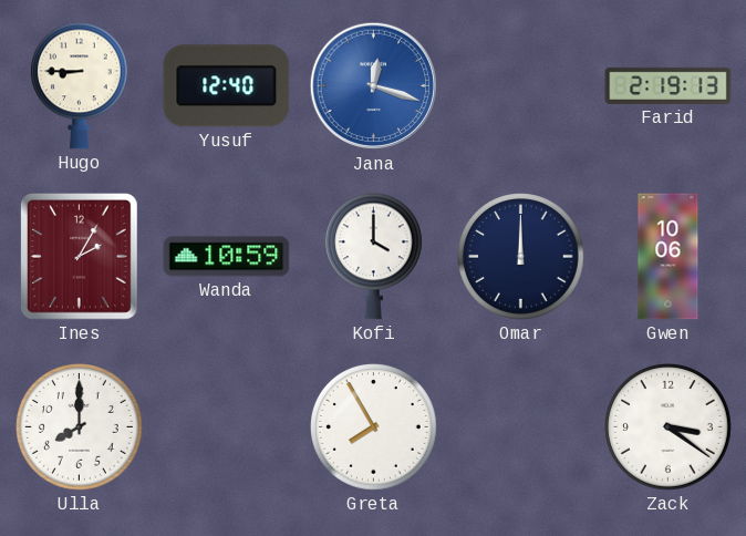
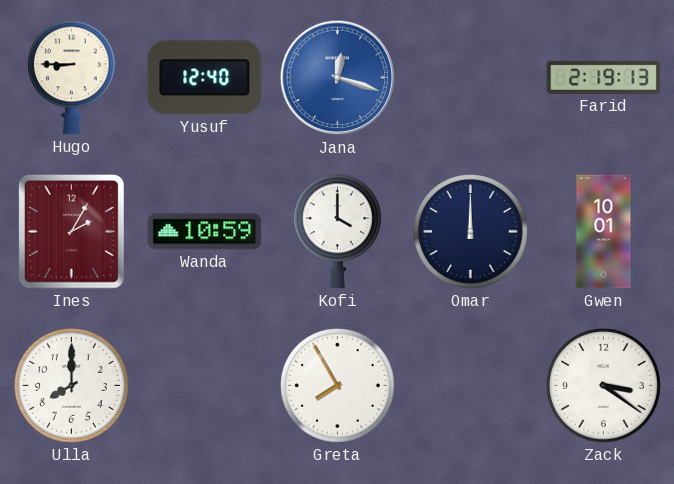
Gwen: 10:06 -> 10:01 (604, 232)
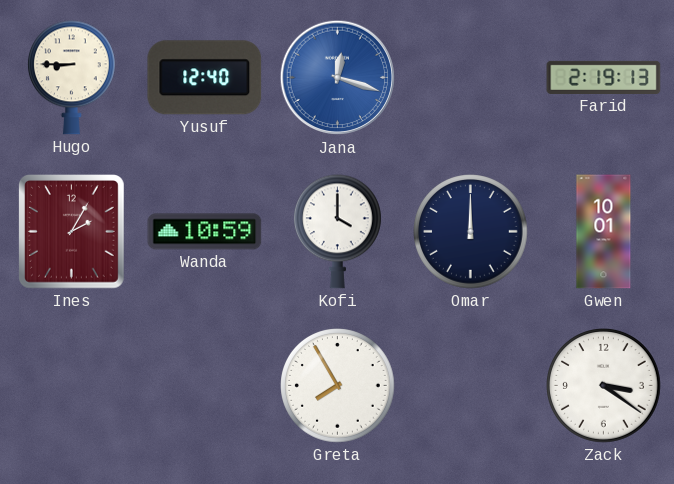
Ulla: 8:00 -> none (72, 386)
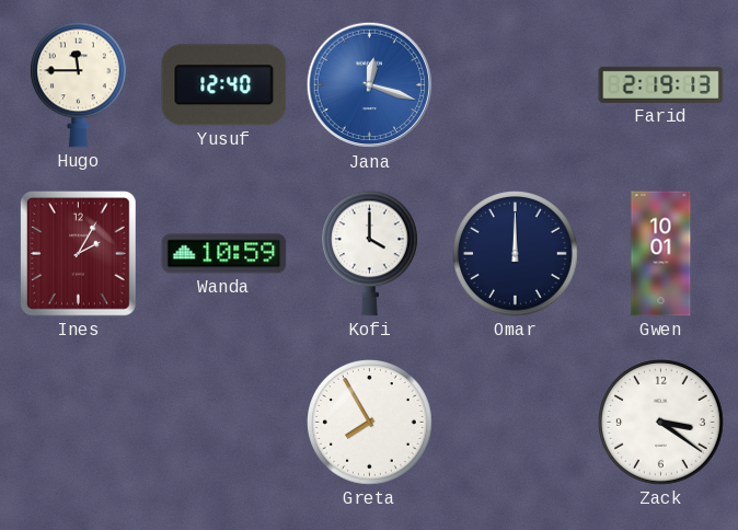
Hugo: 8:45 -> 11:45 (78, 85)
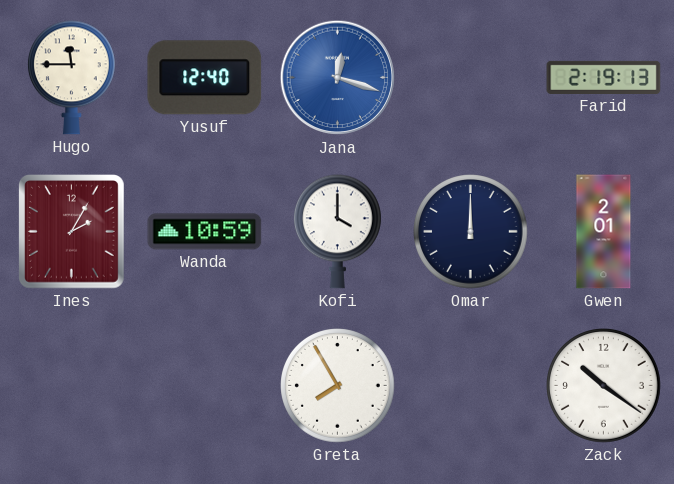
Gwen: 10:01 -> 2:01 (604, 232)
Zack: 3:21 -> 10:21 (604, 386)
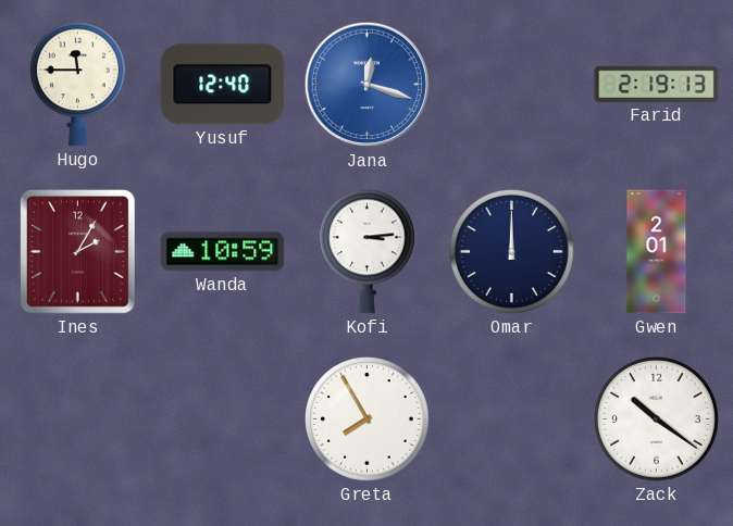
Kofi: 4:00 -> 3:14 (366, 252)
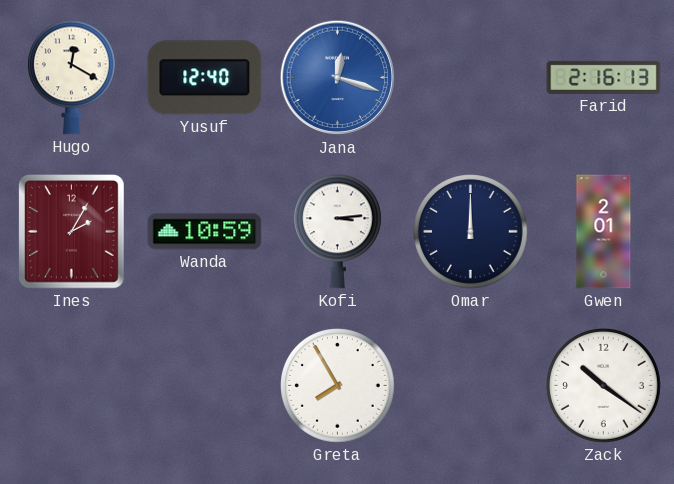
Hugo: 11:45 -> 12:20 (71, 78)
Farid: 2:19 -> 2:16 (604, 77)
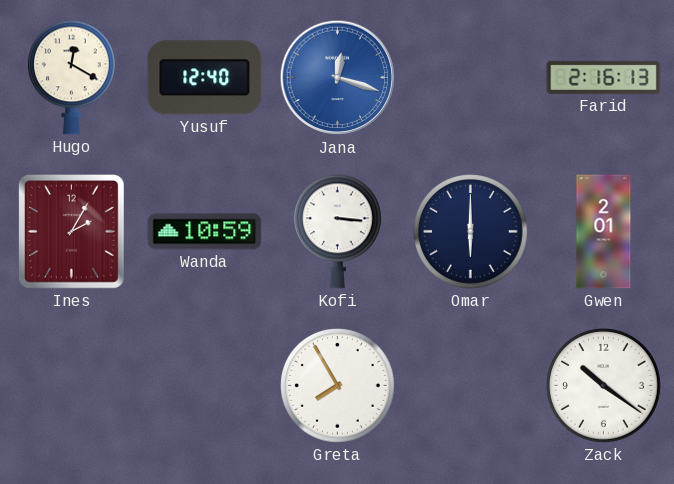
Kofi: 3:14 -> 3:16 (337, 232)
Omar: 12:00 -> 6:00 (471, 232)
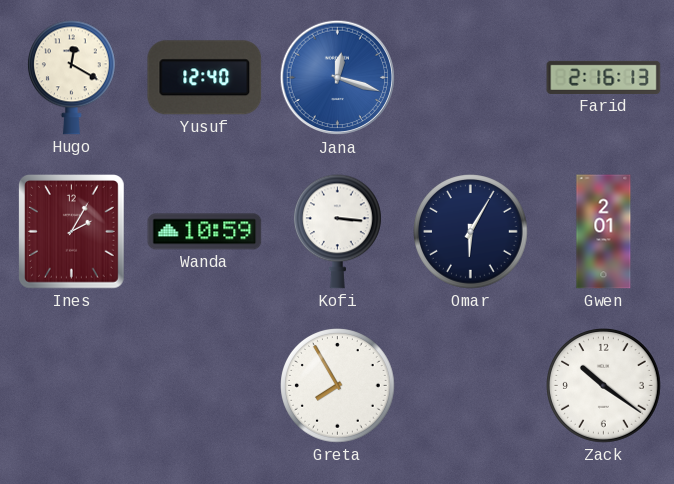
Omar: 6:00 -> 6:05 (471, 232)
